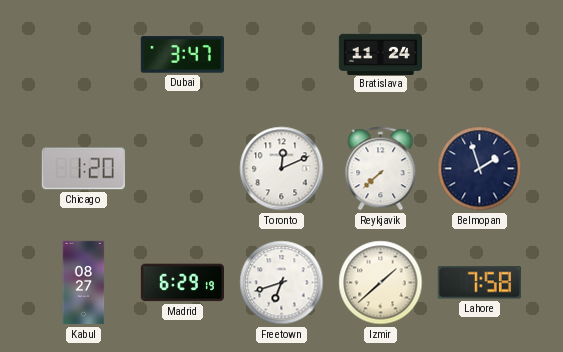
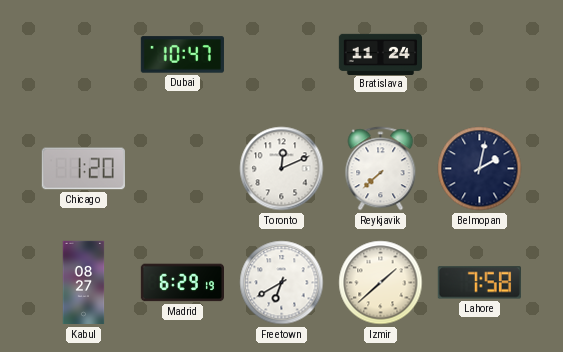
Dubai: 3:47 -> 10:47 (182, 55)
Belmopan: 1:57 -> 2:02 (480, 169)
Freetown: 6:42 -> 6:40 (282, 283)
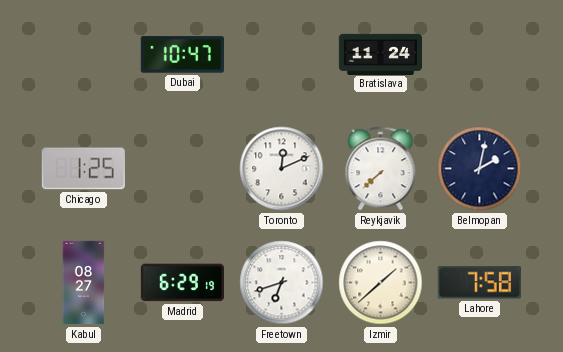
Chicago: 1:20 -> 1:25 (83, 169)
Freetown: 6:40 -> 6:42 (282, 283)
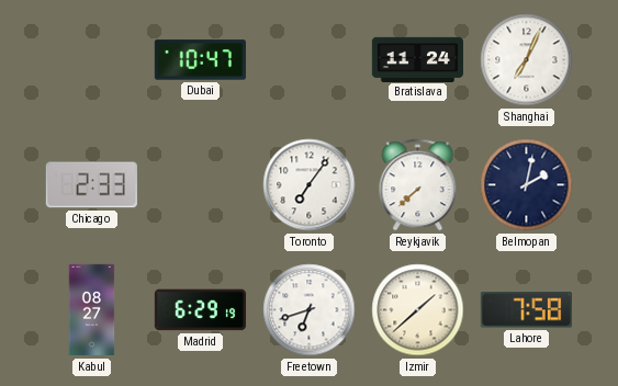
Shanghai: none -> 7:04 (527, 60)
Chicago: 1:25 -> 2:33 (91, 185)
Toronto: 12:11 -> 7:06 (310, 185)
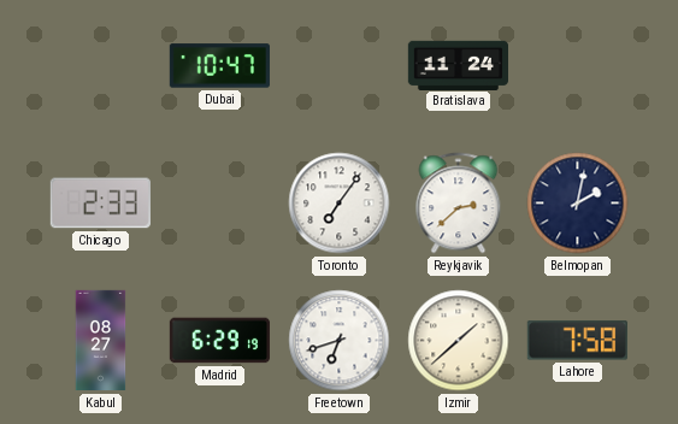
Shanghai: 7:04 -> none (527, 60)
Reykjavik: 7:38 -> 2:38 (459, 204)
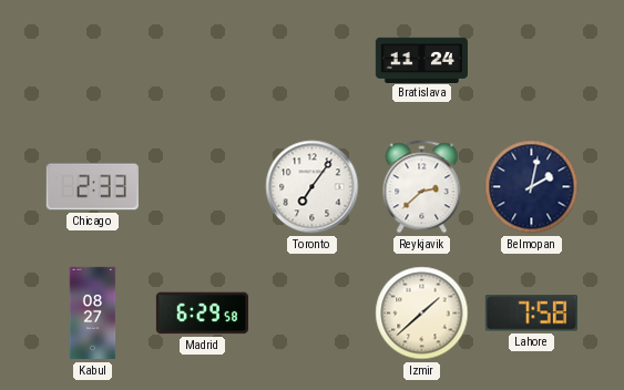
Dubai: 10:47 -> none (219, 66)
Madrid: 6:29:19 -> 6:29:58 (202, 314)
Freetown: 6:42 -> none (340, 341)
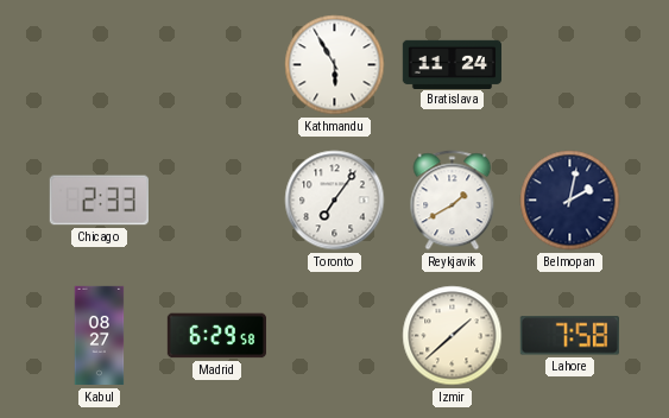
Kathmandu: none -> 5:55 (335, 65)
Reykjavik: 2:38 -> 1:40 (453, 201)
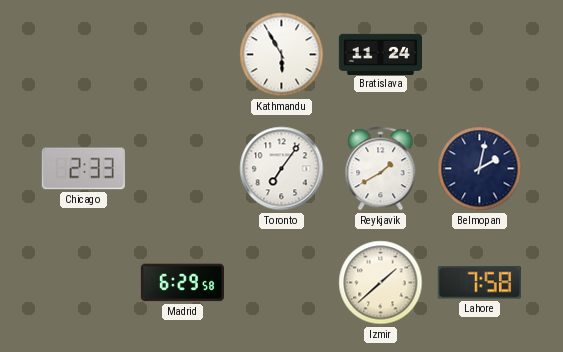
Kabul: 08:27 -> none (100, 336)
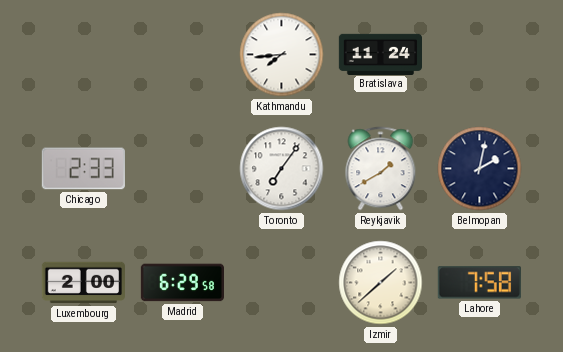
Kathmandu: 5:55 -> 7:44 (282, 55)
Luxembourg: none -> 2:00 (83, 283)
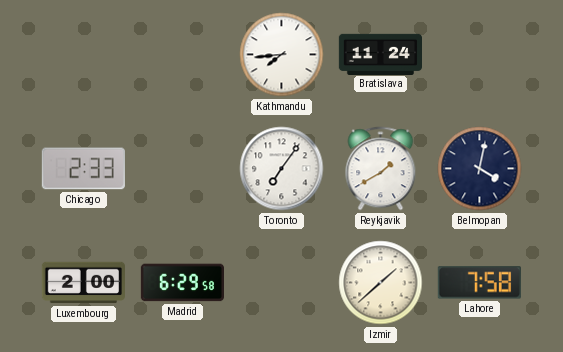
Belmopan: 2:02 -> 4:02 (480, 169)
